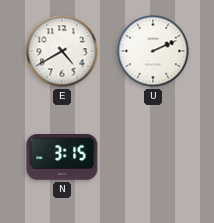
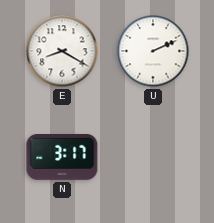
E: 4:40 -> 8:20 (62, 51)
N: 3:15 -> 3:17 (62, 158)
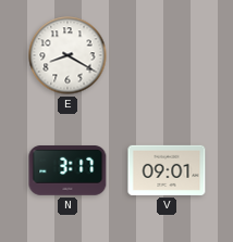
U: 2:11 -> none (153, 51)
V: none -> 09:01 (167, 170)
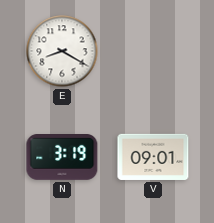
N: 3:17 -> 3:19 (62, 158)
